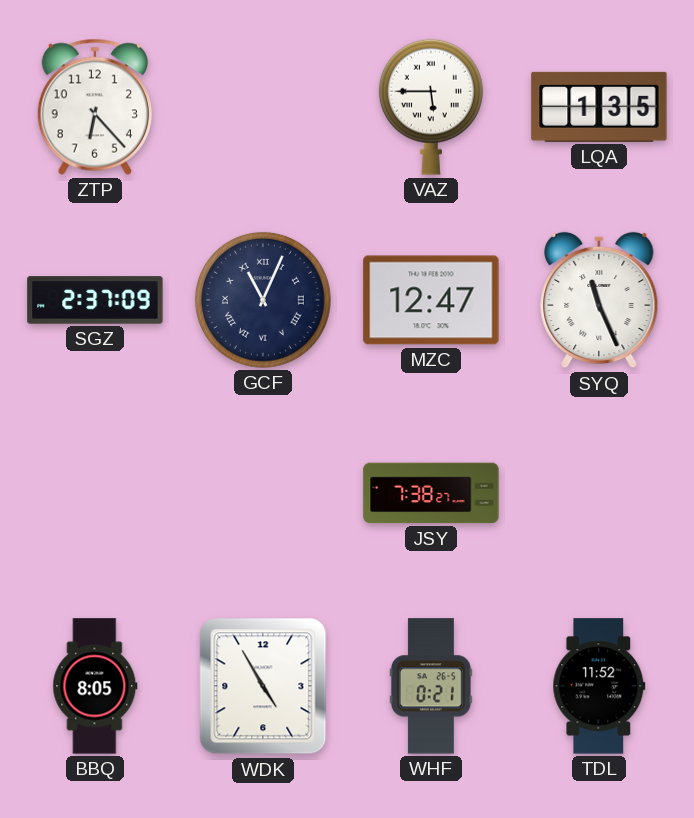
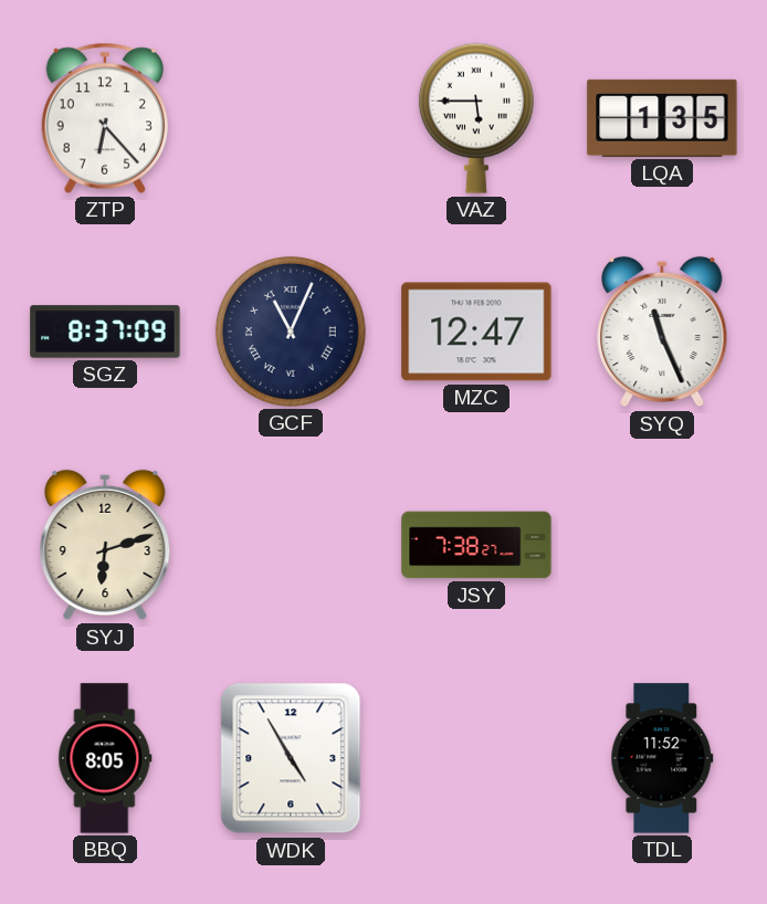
SGZ: 2:37 -> 8:37 (105, 332)
SYJ: none -> 6:12 (105, 545)
WHF: 0:21 -> none (431, 686)
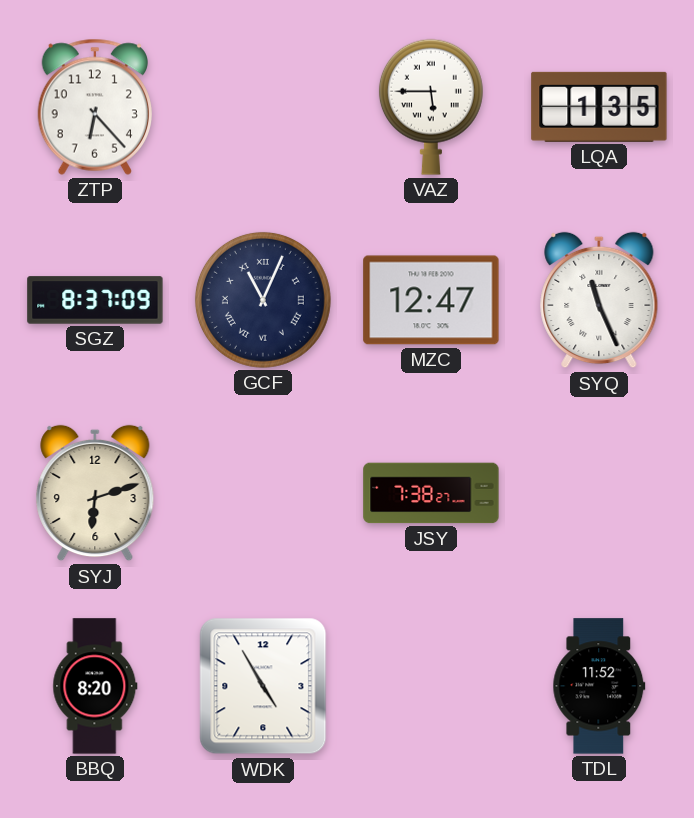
BBQ: 8:05 -> 8:20 (95, 686)
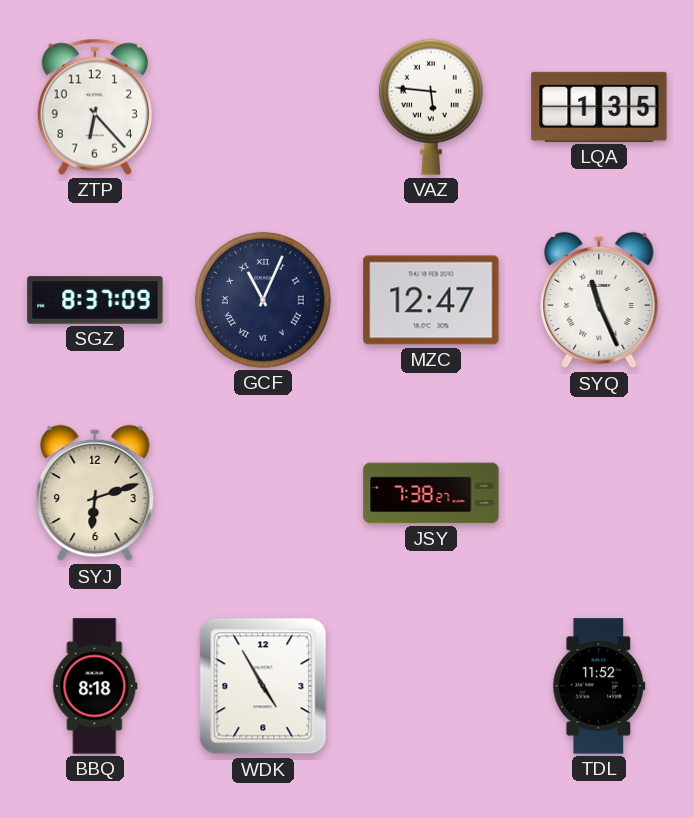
VAZ: 5:45 -> 5:46 (431, 107)
BBQ: 8:20 -> 8:18 (95, 686)
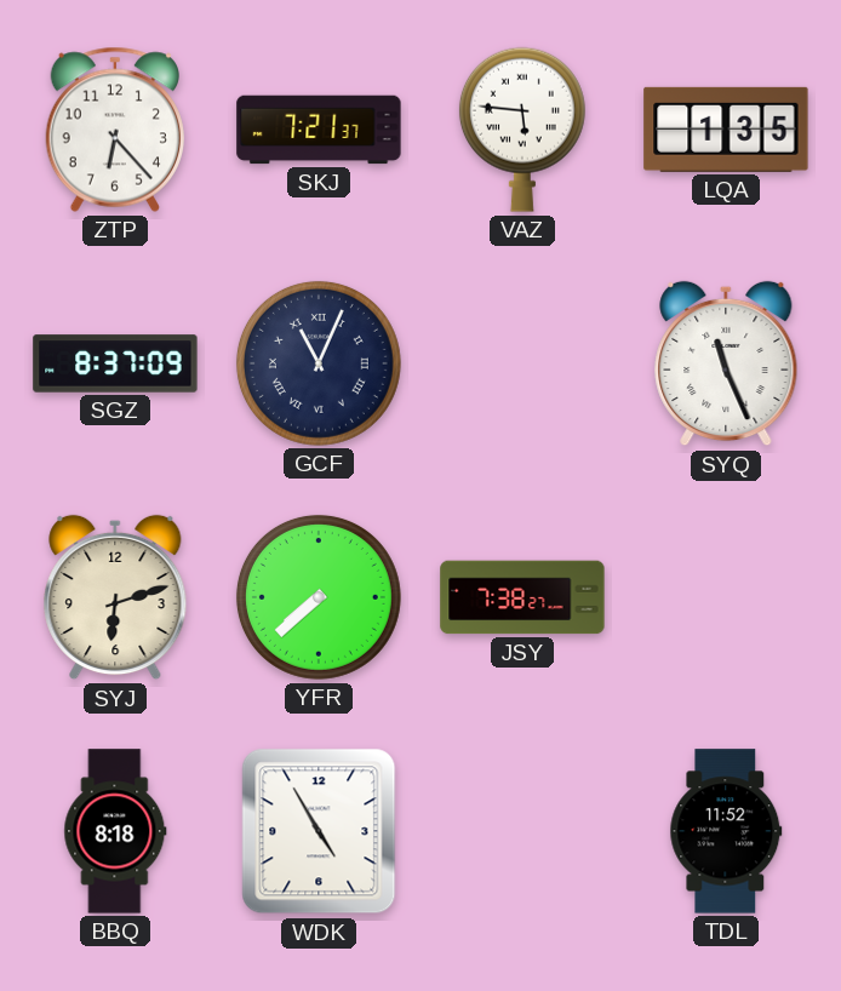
SKJ: none -> 7:21 (319, 130)
MZC: 12:47 -> none (431, 300)
YFR: none -> 7:38 (319, 597)
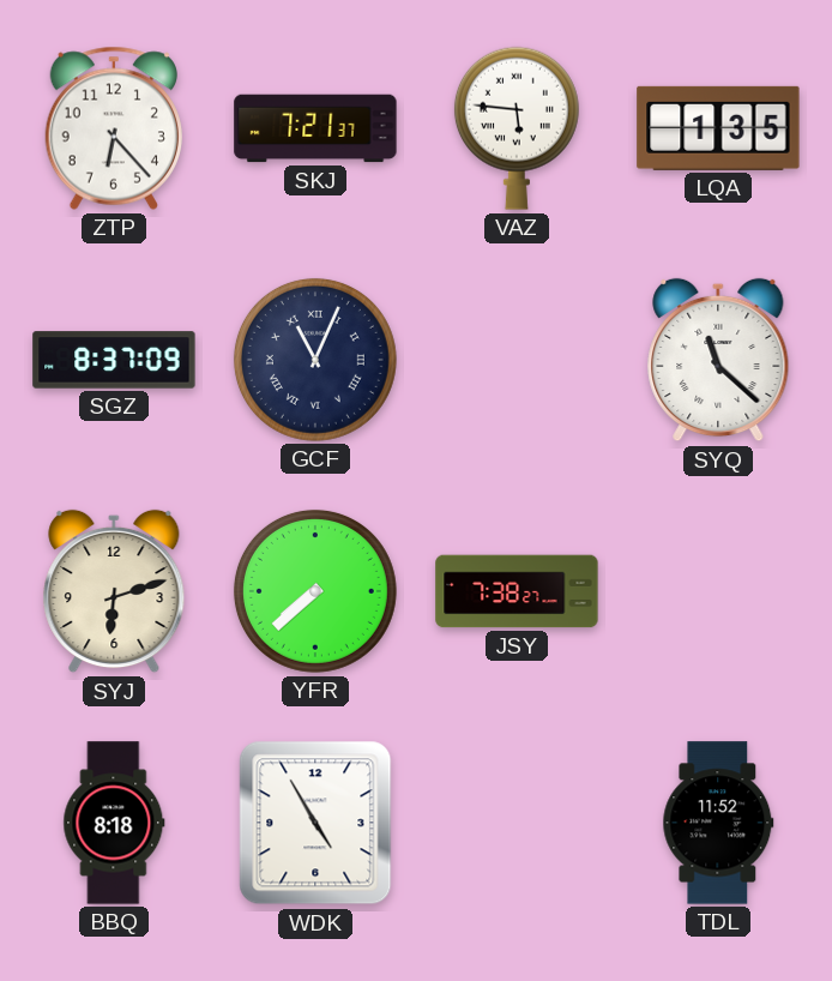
SYQ: 11:26 -> 11:22 (718, 360)
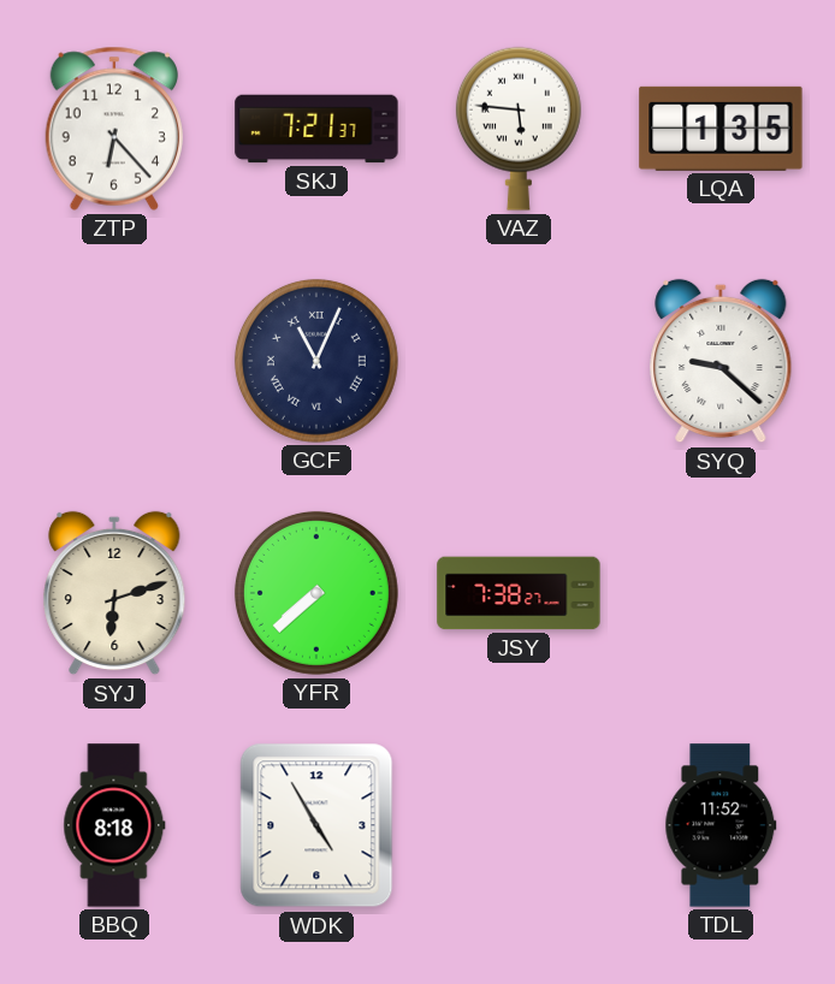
SGZ: 8:37 -> none (114, 360)
SYQ: 11:22 -> 9:22 (721, 361)
